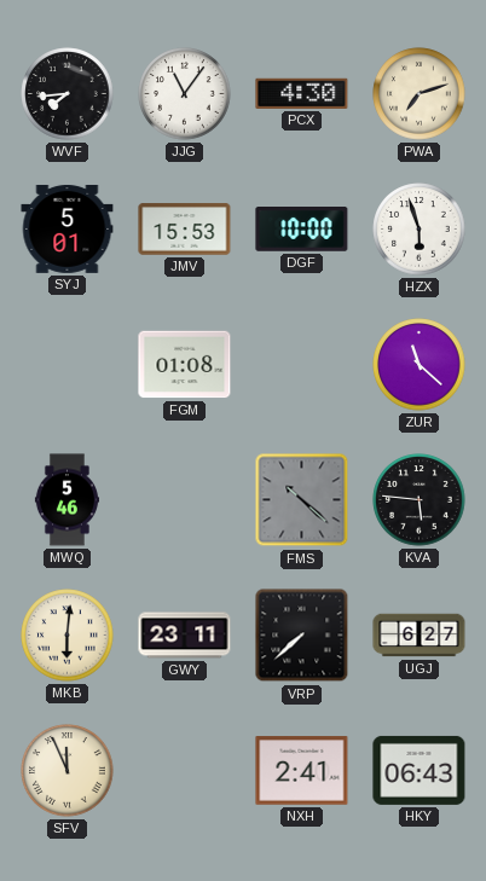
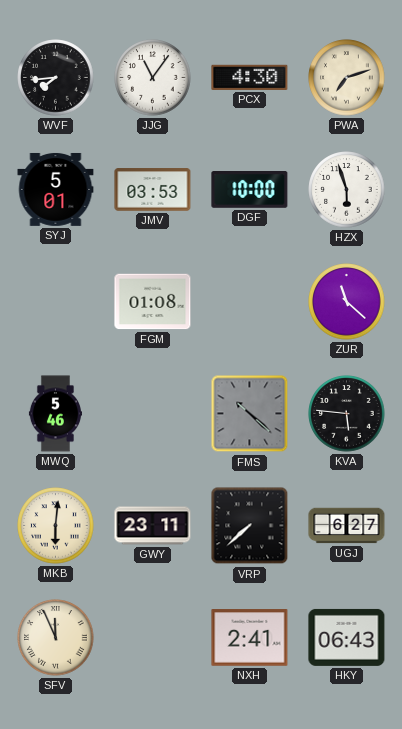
JMV: 15:53 -> 03:53 (153, 190)
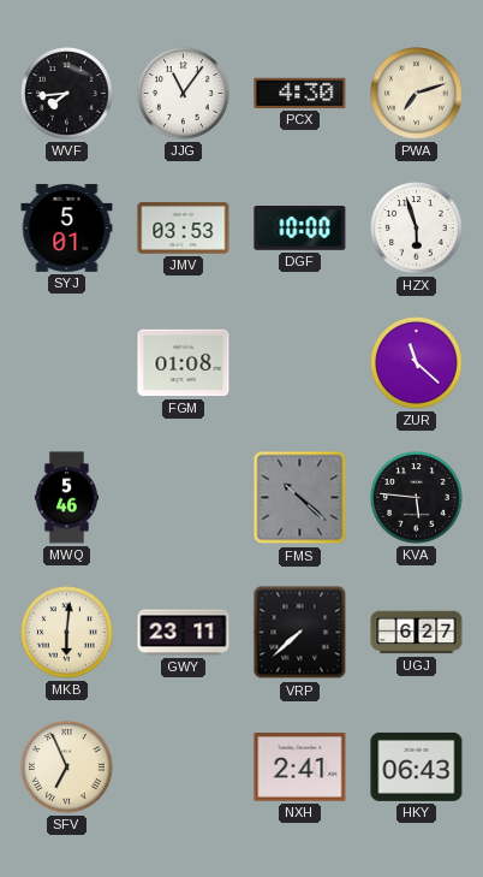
SFV: 11:56 -> 6:56 (67, 768)
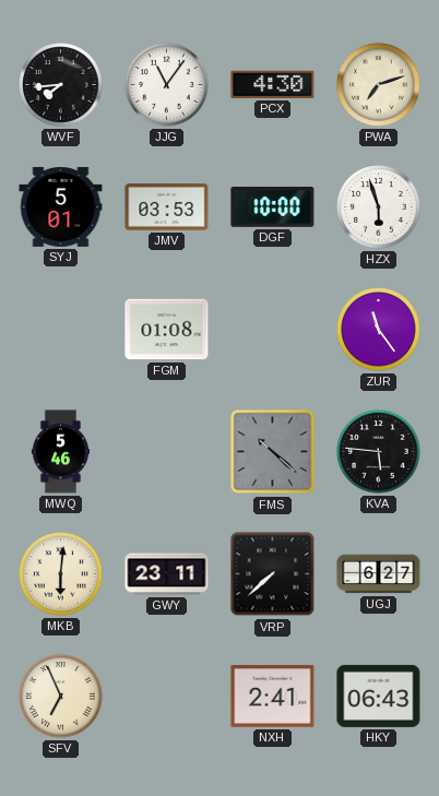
ZUR: 11:22 -> 11:24 (379, 330)
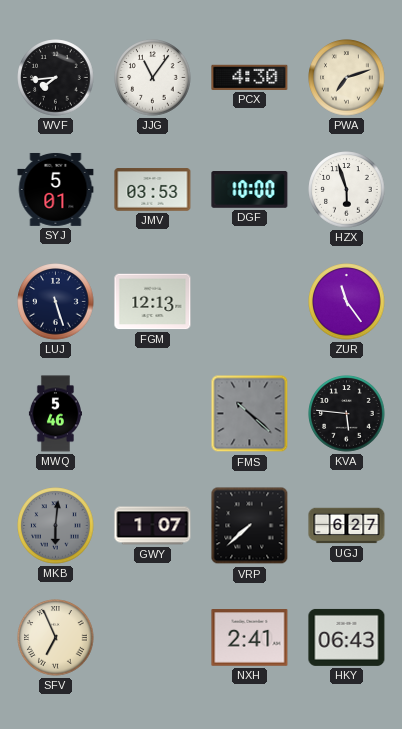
LUJ: none -> 5:27 (56, 302)
FGM: 01:08 -> 12:13 (153, 302)
MKB dial: cream -> grey (56, 526)
GWY: 23:11 -> 1:07 (153, 526)
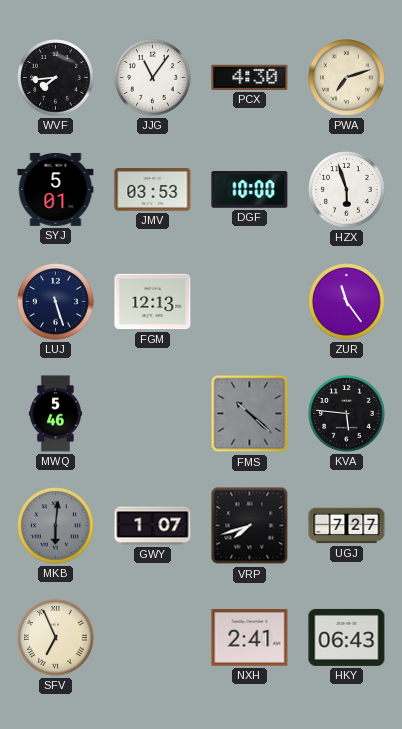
VRP: 7:38 -> 7:42 (250, 526)
UGJ: 6:27 -> 7:27 (347, 526)
